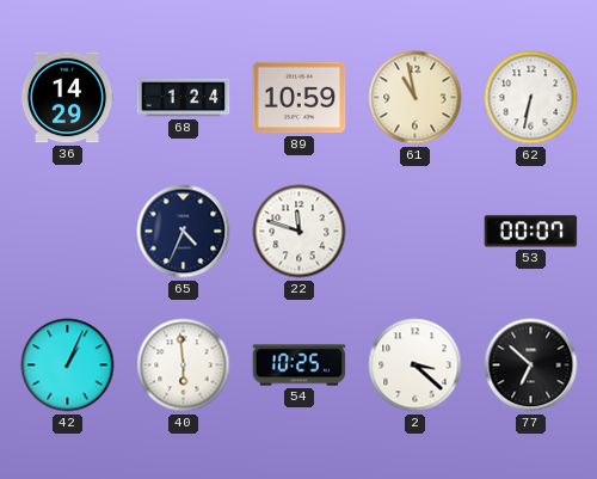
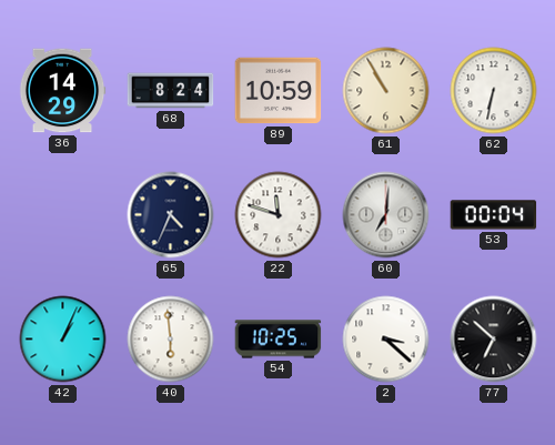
68: 1:24 -> 8:24 (171, 91)
61: 10:58 -> 10:55 (386, 91)
60: none -> 7:01 (386, 215)
53: 00:07 -> 00:04 (494, 215)
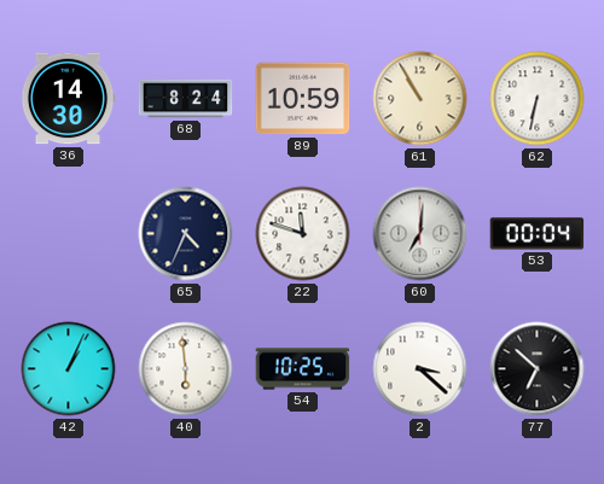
36: 14:29 -> 14:30 (68, 99)
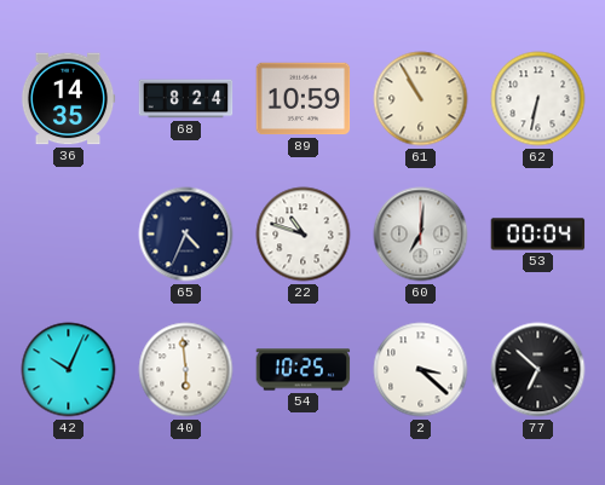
36: 14:30 -> 14:35 (68, 99)
22: 11:48 -> 10:48 (304, 235)
42: 1:04 -> 10:04 (69, 370)
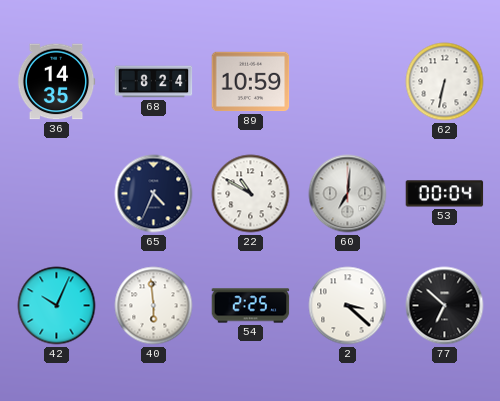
61: 10:55 -> none (421, 99)
22: 10:48 -> 10:50 (251, 194)
54: 10:25 -> 2:25 (251, 306)
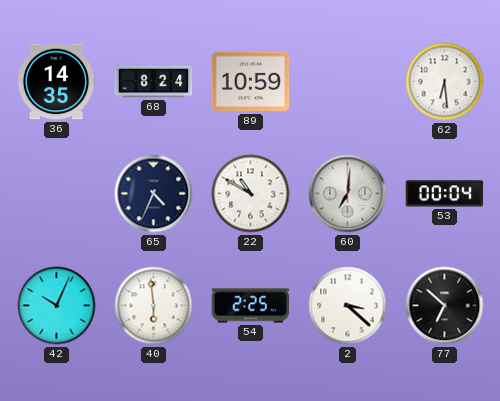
62: 6:32 -> 6:29 (445, 82)
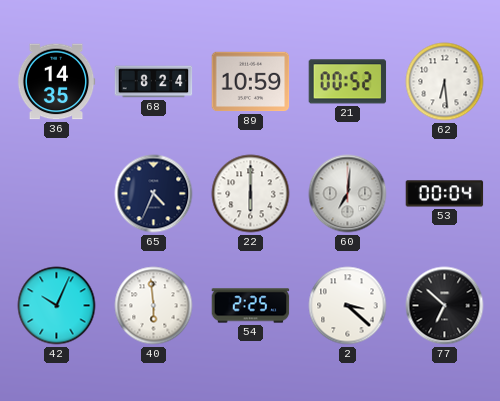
21: none -> 00:52 (348, 82)
22: 10:50 -> 6:00 (251, 194)
